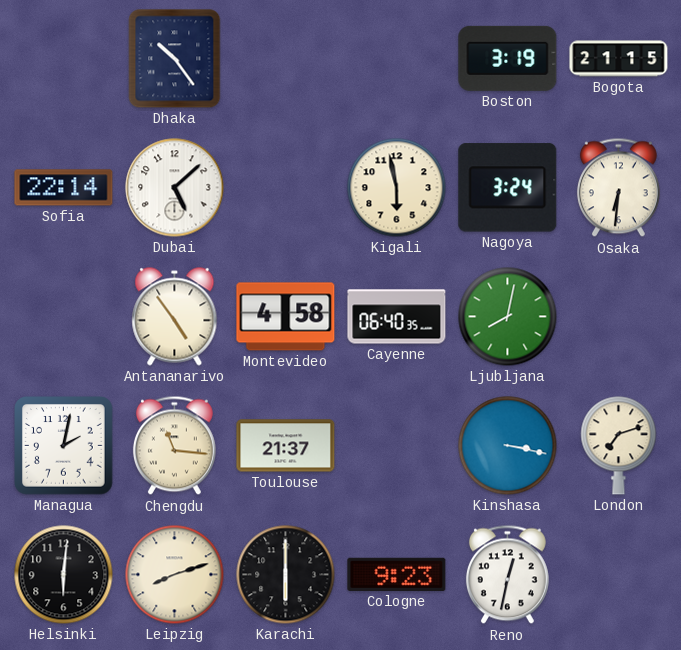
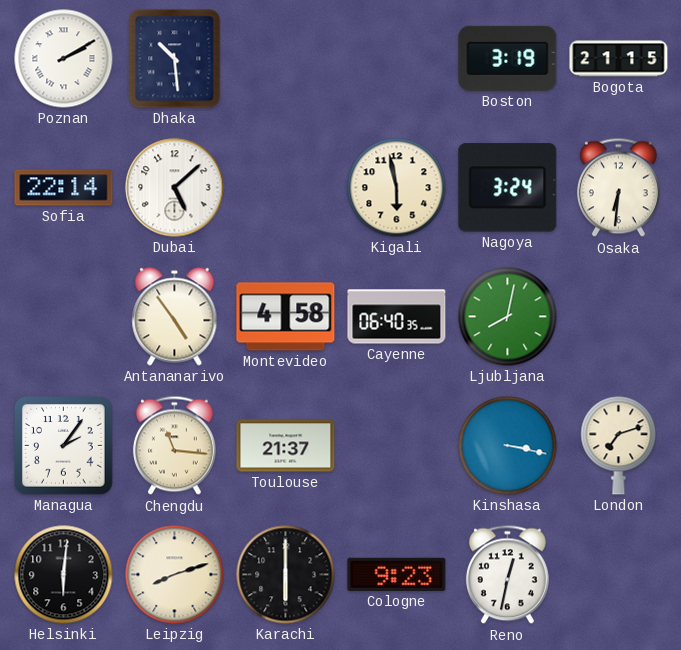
Poznan: none -> 2:10 (64, 59)
Dhaka: 10:24 -> 10:29 (175, 59)
Managua: 2:02 -> 2:06 (64, 446)
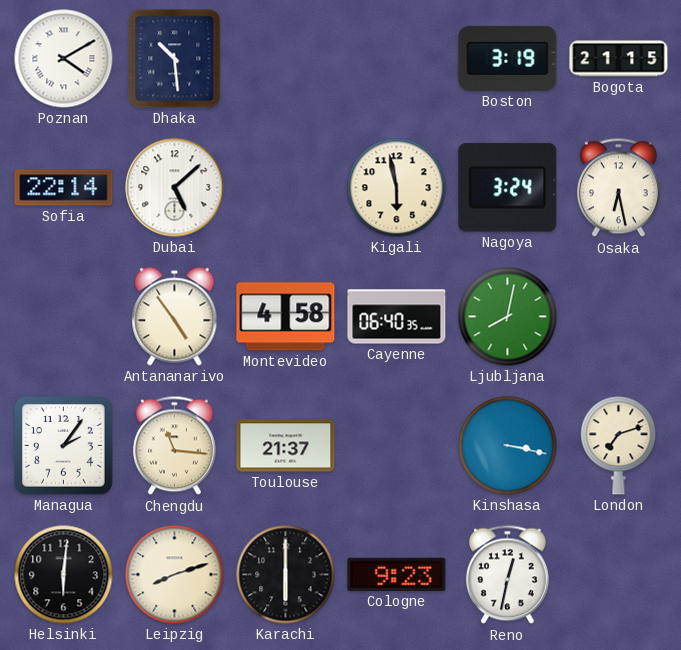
Poznan: 2:10 -> 4:10 (64, 59)
Osaka: 6:31 -> 6:28 (618, 188)
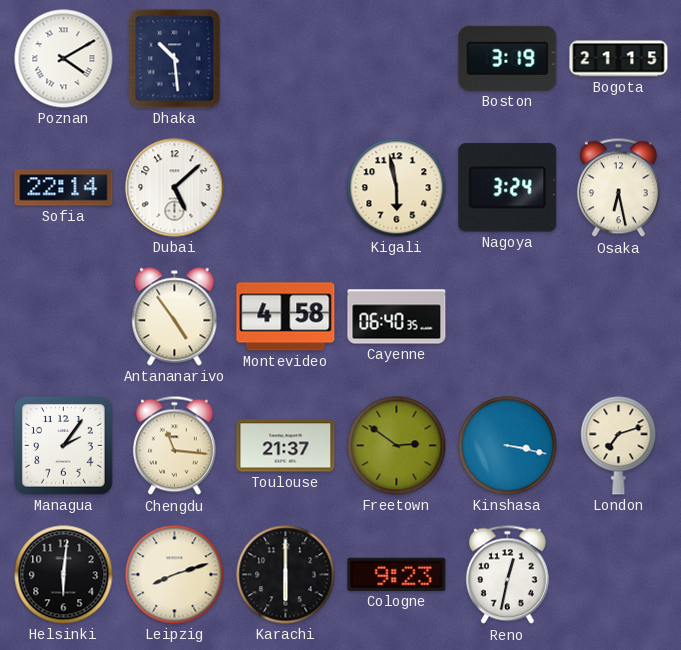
Ljubljana: 8:02 -> none (508, 317)
Freetown: none -> 2:51 (397, 446)
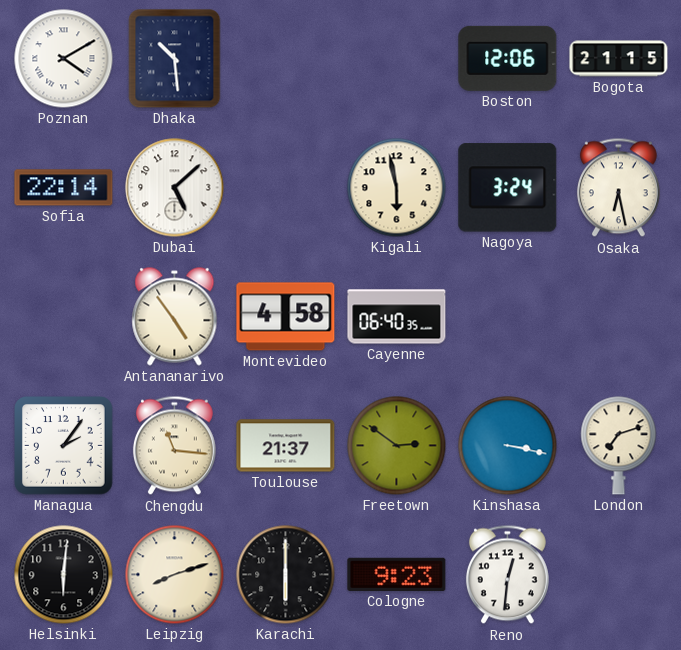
Boston: 3:19 -> 12:06 (508, 58)
Reno: 12:32 -> 12:31 (507, 575)
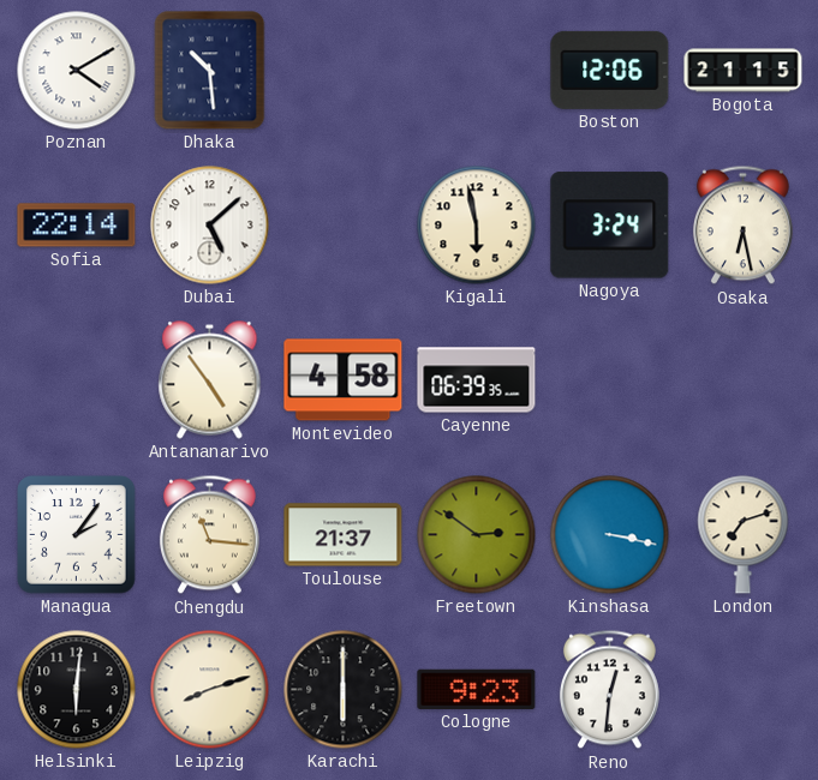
Cayenne: 06:40 -> 06:39 (477, 380)
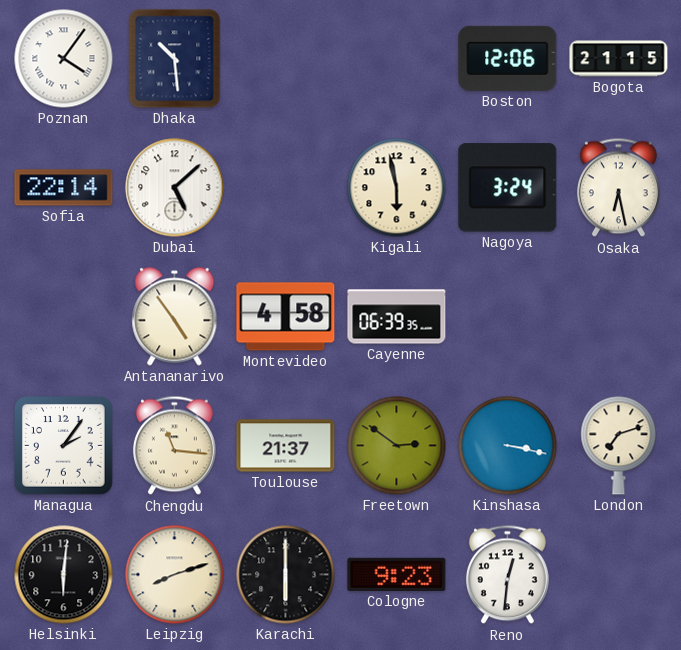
Poznan: 4:10 -> 4:06 (64, 59)
